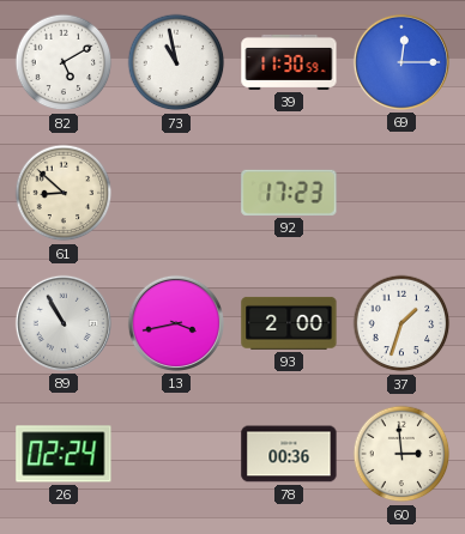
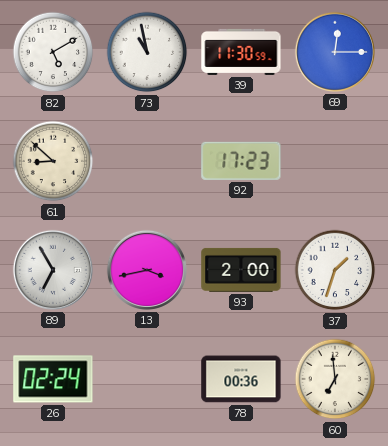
89: 10:55 -> 6:55 (53, 270)
60: 2:59 -> 6:59 (335, 379)
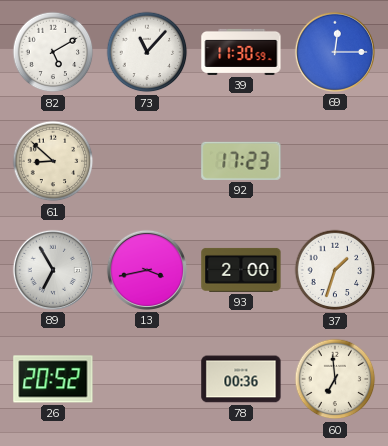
73: 10:58 -> 11:07 (147, 52)
26: 02:24 -> 20:52 (53, 379)
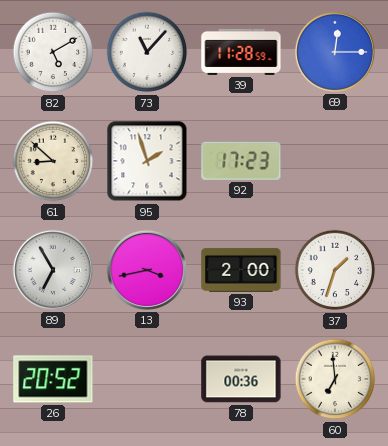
39: 11:30 -> 11:28 (241, 52)
95: none -> 1:57 (147, 161)
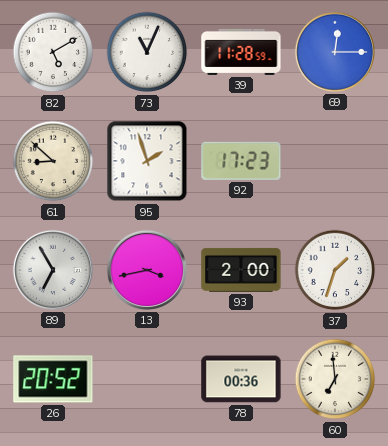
73: 11:07 -> 11:04 (147, 52)
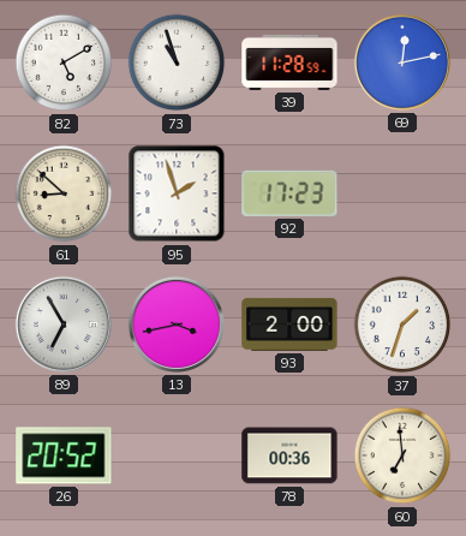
73: 11:04 -> 10:57 (177, 62)
69: 12:15 -> 12:13 (402, 62)
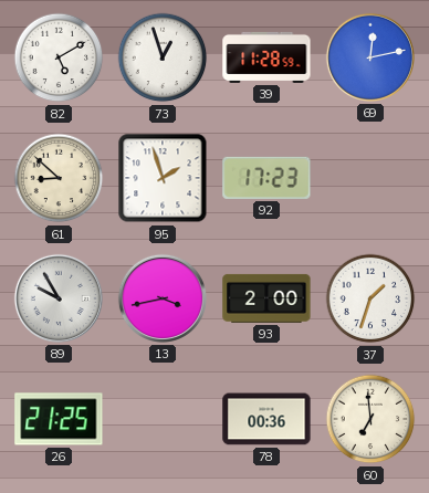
73: 10:57 -> 12:57 (163, 57)
89: 6:55 -> 9:55 (59, 298)
26: 20:52 -> 21:25 (59, 419)
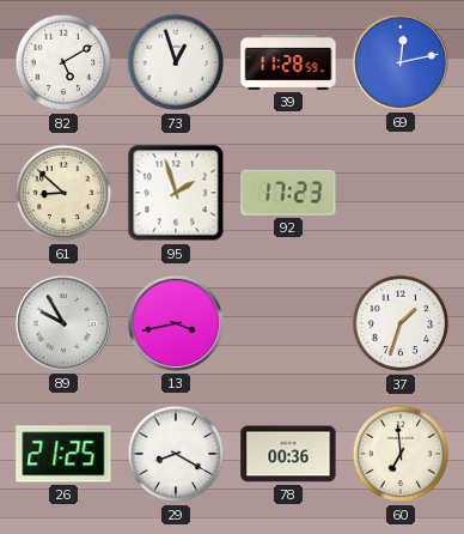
93: 2:00 -> none (266, 298)
29: none -> 8:20 (176, 454)
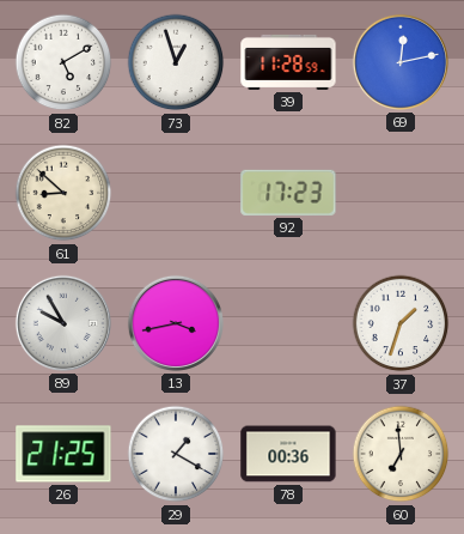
95: 1:57 -> none (176, 193)
29: 8:20 -> 1:20 (176, 454)
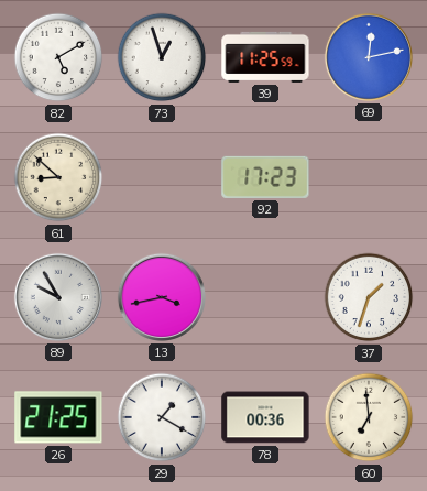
39: 11:28 -> 11:25 (265, 57)
